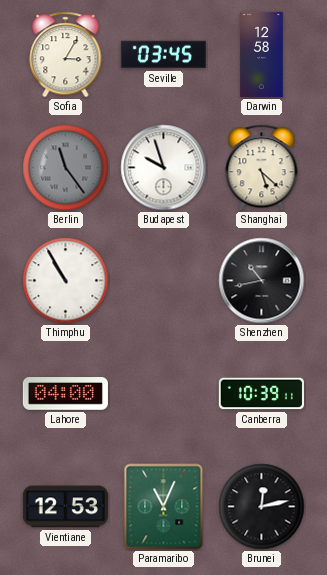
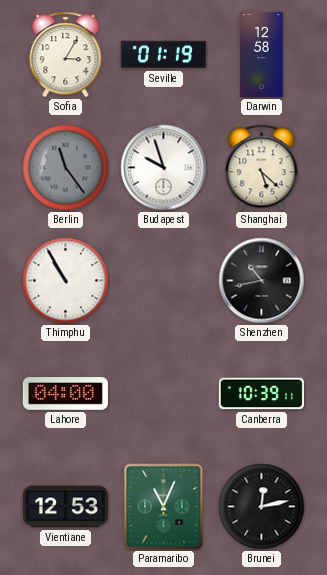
Seville: 03:45 -> 01:19 (163, 55)
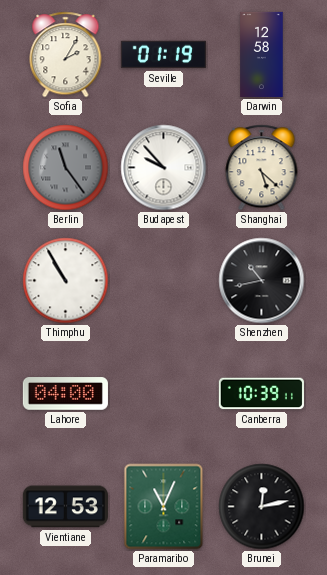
Sofia: 3:05 -> 2:05 (66, 55)
Budapest: 9:57 -> 9:53 (164, 168)
